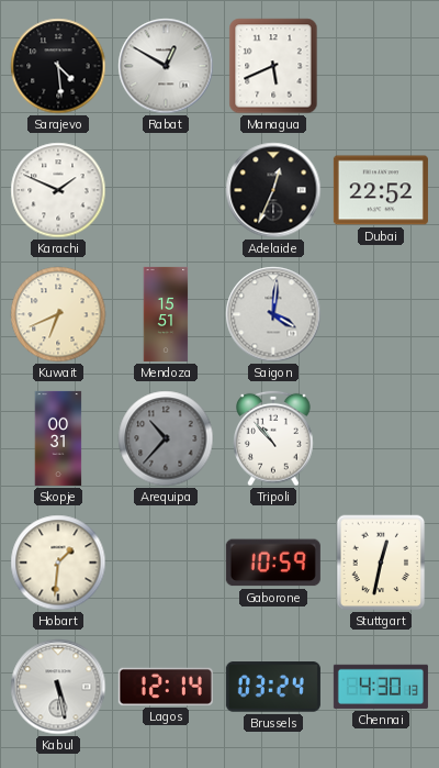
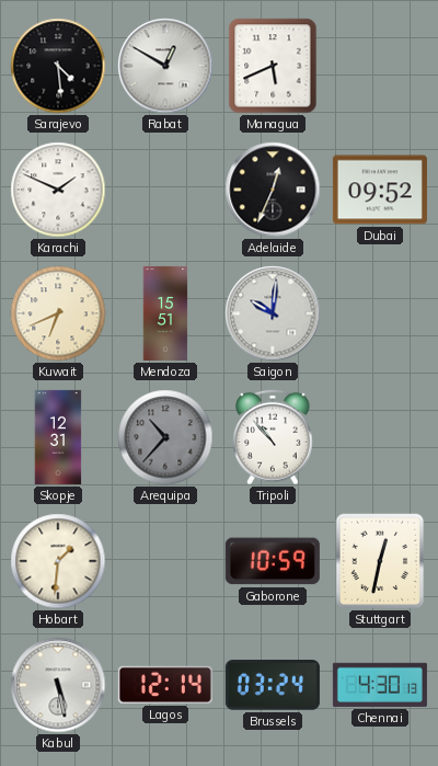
Dubai: 22:52 -> 09:52 (380, 190)
Saigon: 4:01 -> 10:01 (273, 313)
Skopje: 00:31 -> 12:31 (58, 437)
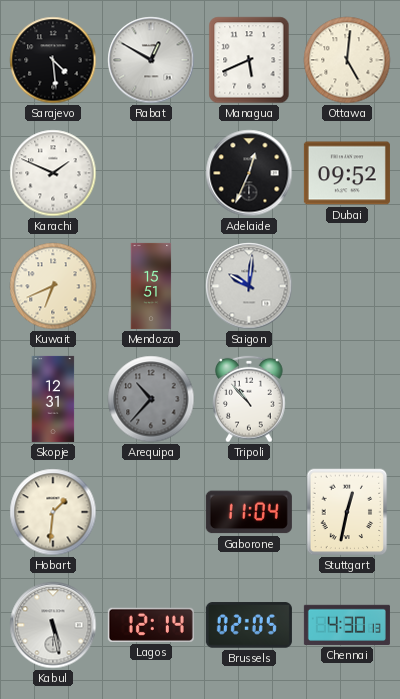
Ottawa: none -> 5:01 (347, 60)
Gaborone: 10:59 -> 11:04 (249, 512)
Brussels: 03:24 -> 02:05 (249, 625)
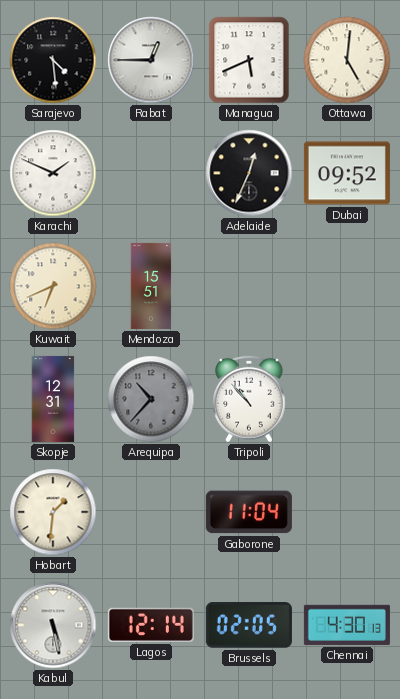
Rabat: 12:50 -> 12:45 (151, 60)
Saigon: 10:01 -> none (249, 286)
Stuttgart: 12:32 -> none (347, 512)
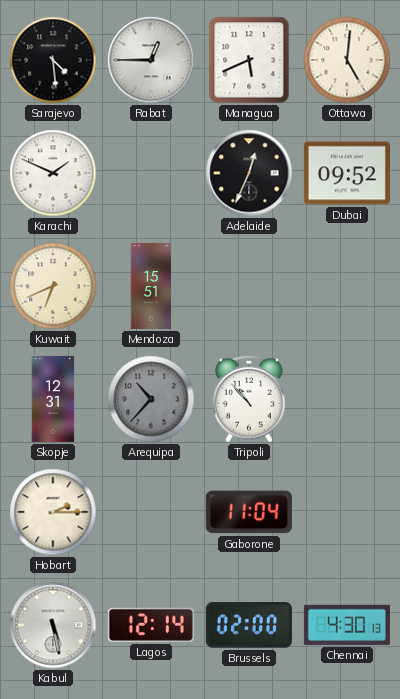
Hobart: 1:31 -> 2:15 (53, 512)
Brussels: 02:05 -> 02:00 (249, 625)
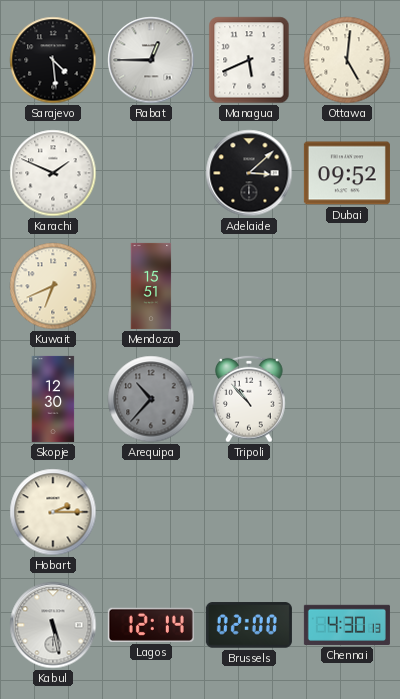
Adelaide: 12:34 -> 3:08 (249, 173)
Skopje: 12:31 -> 12:30 (53, 399)
Gaborone: 11:04 -> none (249, 512)
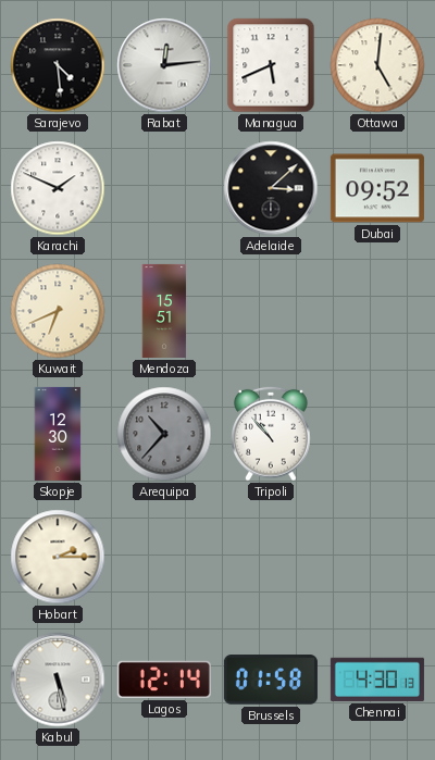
Rabat: 12:45 -> 12:14 (164, 65)
Brussels: 02:00 -> 01:58 (271, 680)
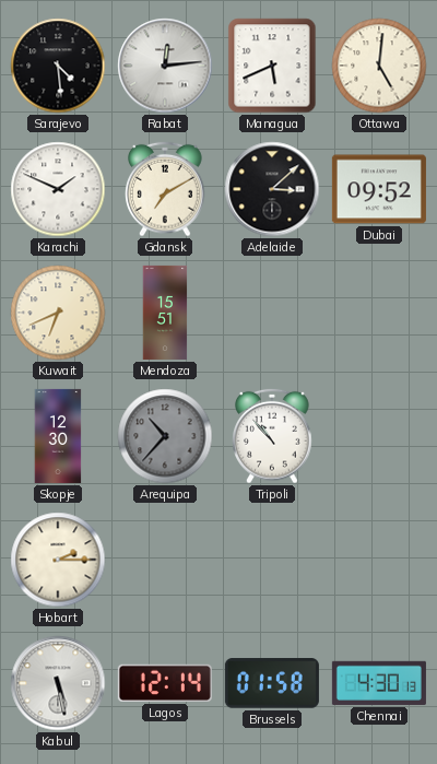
Gdansk: none -> 7:10 (165, 189)
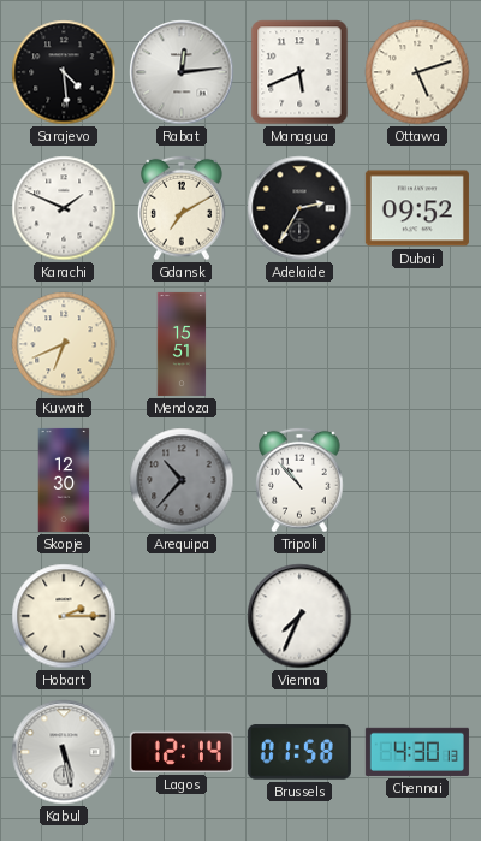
Ottawa: 5:01 -> 5:12 (417, 72)
Adelaide: 3:08 -> 2:35 (299, 208)
Vienna: none -> 7:34 (299, 616)
